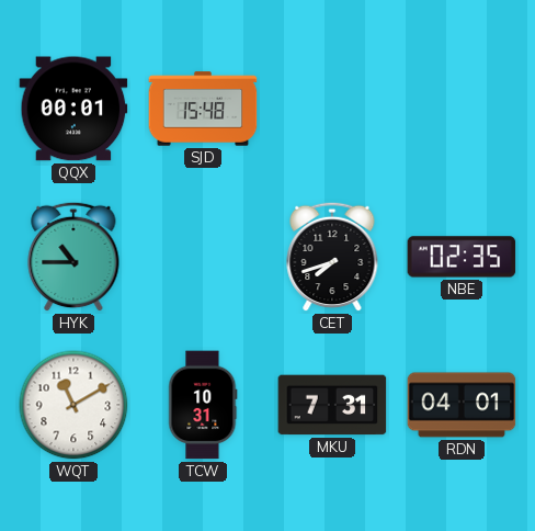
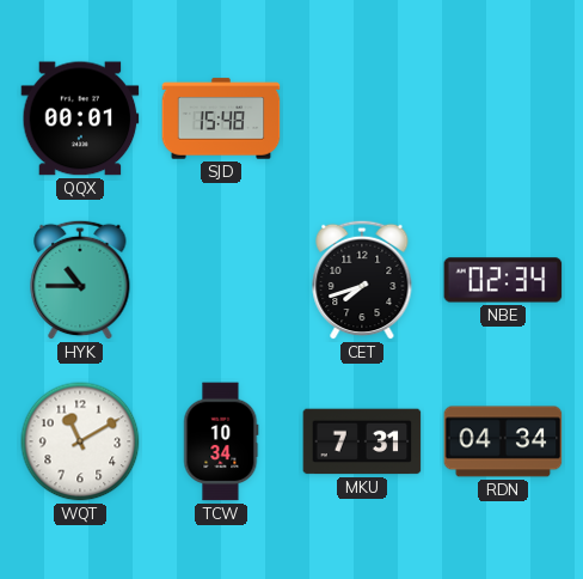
NBE: 02:35 -> 02:34 (503, 280)
TCW: 10:31 -> 10:34 (221, 441)
RDN: 04:01 -> 04:34 (503, 441)
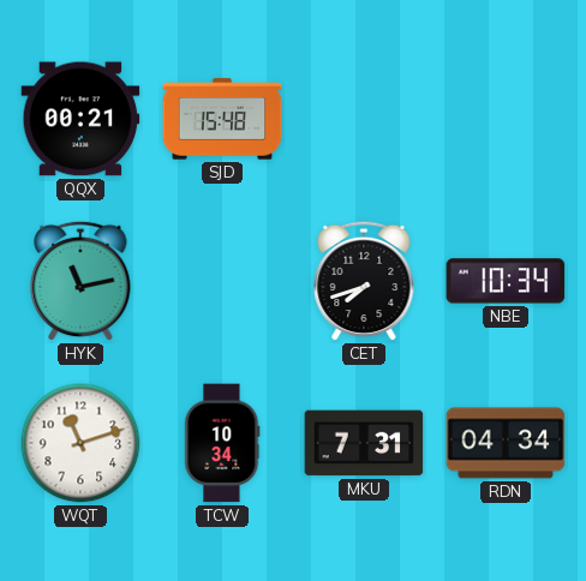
QQX: 00:01 -> 00:21 (80, 119)
HYK: 10:45 -> 11:13 (80, 281)
NBE: 02:34 -> 10:34 (506, 281)
WQT: 11:10 -> 11:12 (80, 443)
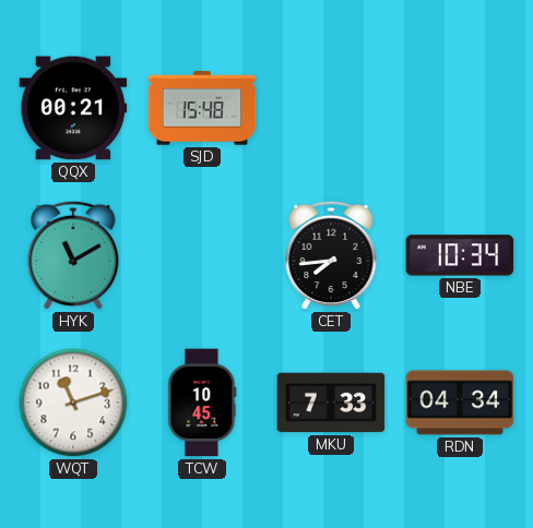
HYK: 11:13 -> 11:10 (73, 255)
CET: 7:42 -> 7:44 (331, 255)
TCW: 10:34 -> 10:45 (202, 403)
MKU: 7:31 -> 7:33 (331, 403)
